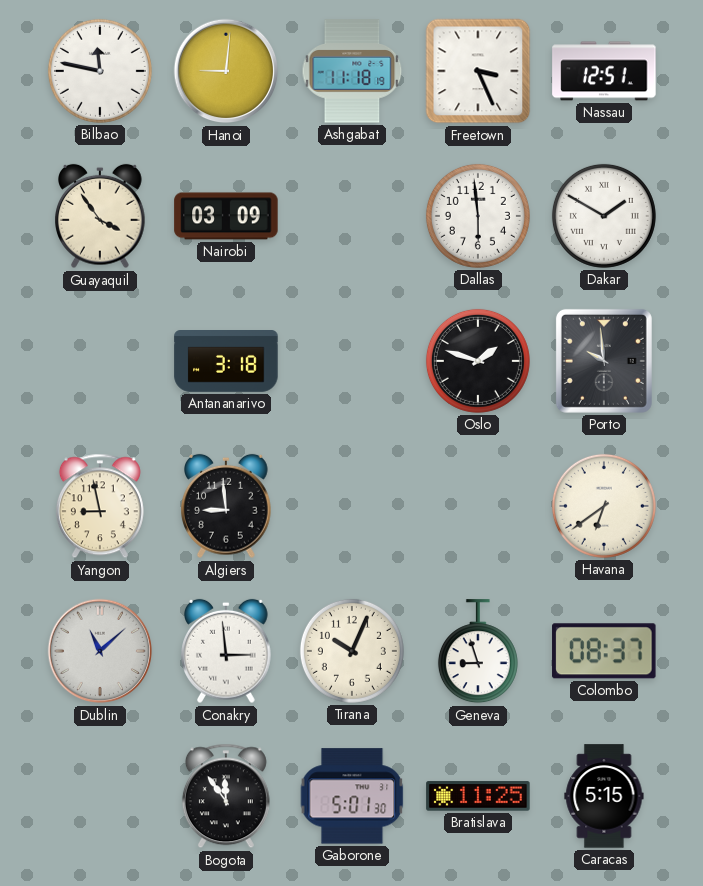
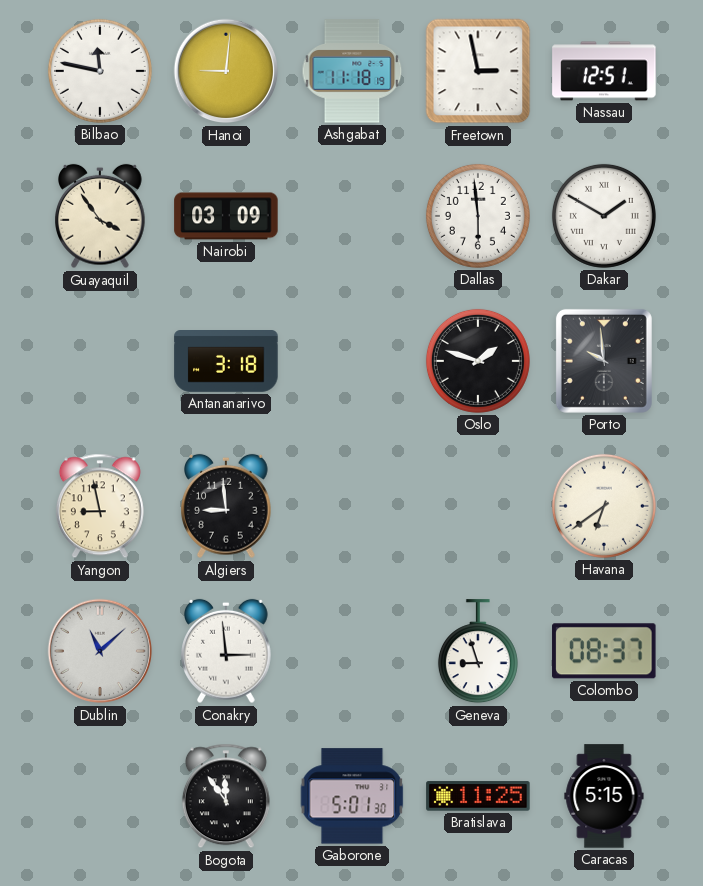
Freetown: 3:26 -> 2:58 (478, 71)
Tirana: 10:04 -> none (352, 651)
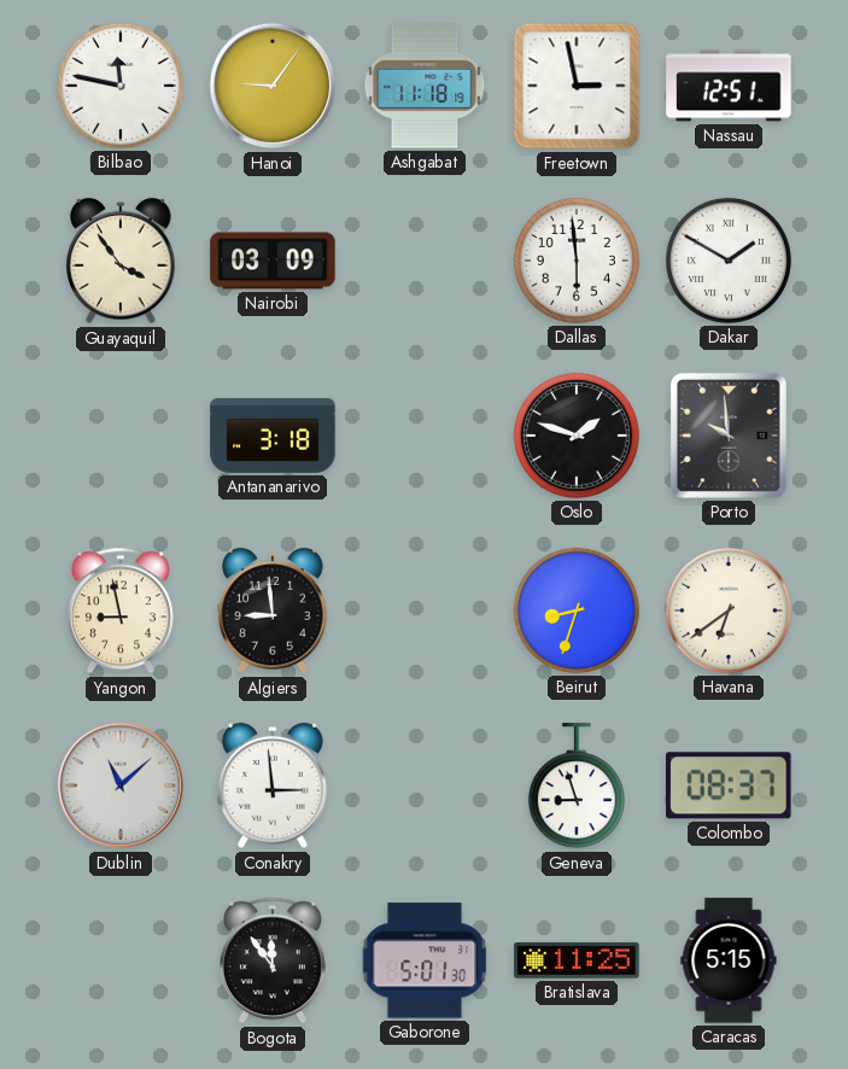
Hanoi: 9:01 -> 9:06 (273, 86)
Beirut: none -> 8:33 (577, 611)
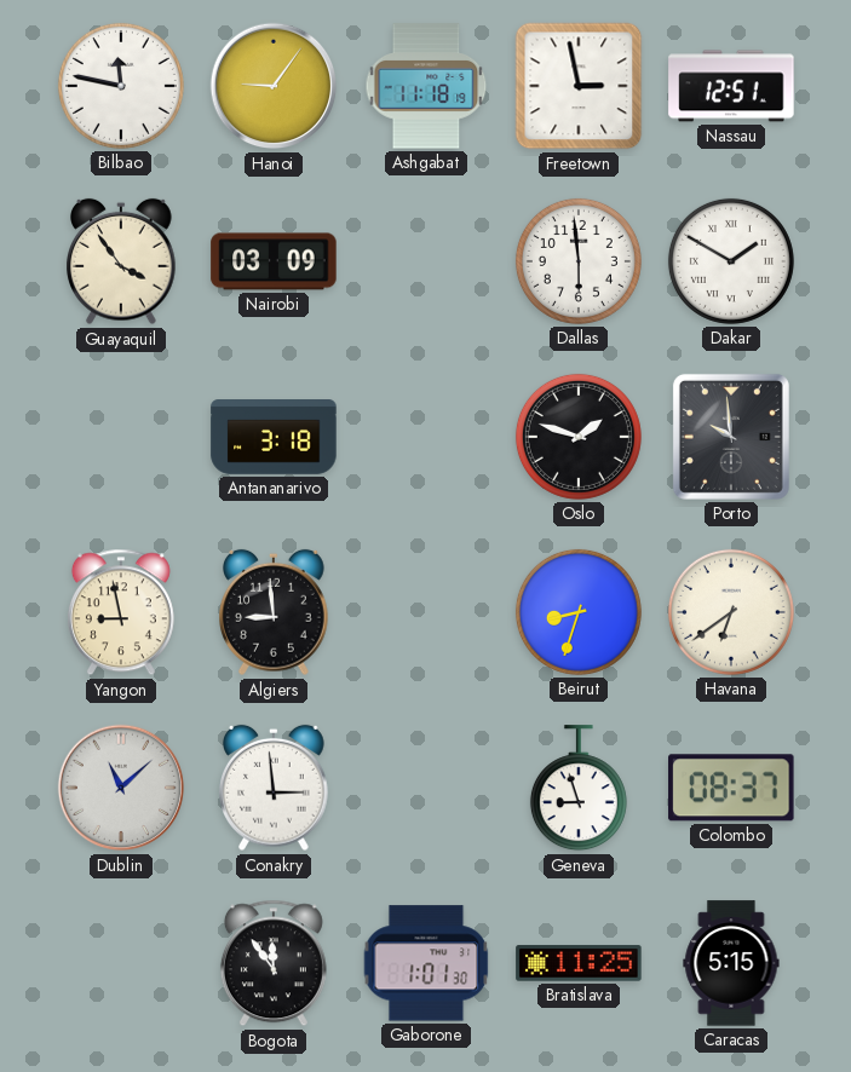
Gaborone: 5:01 -> 1:01 (426, 963)
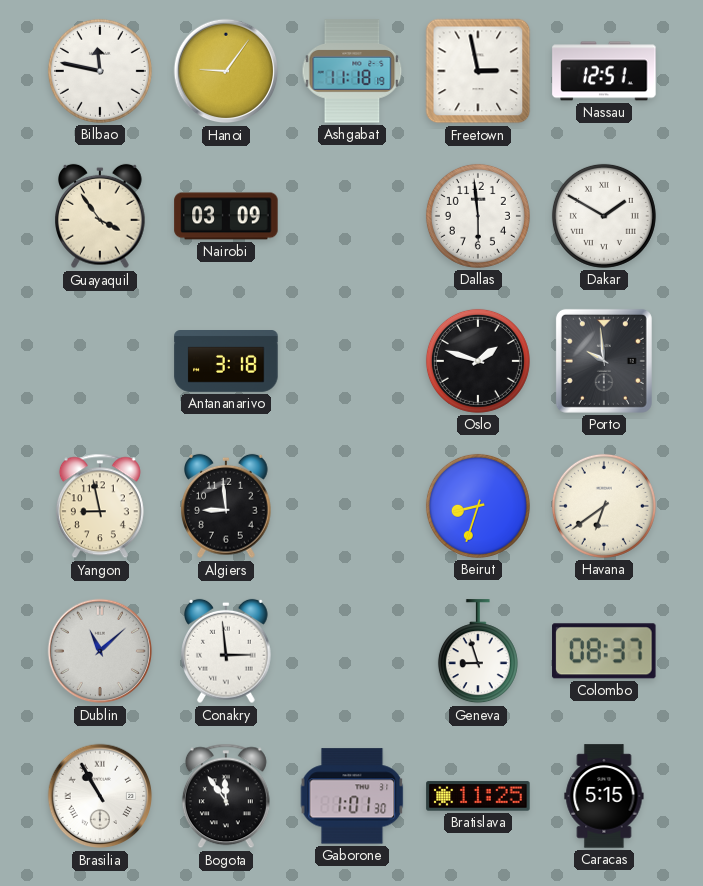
Brasilia: none -> 10:55 (100, 796)
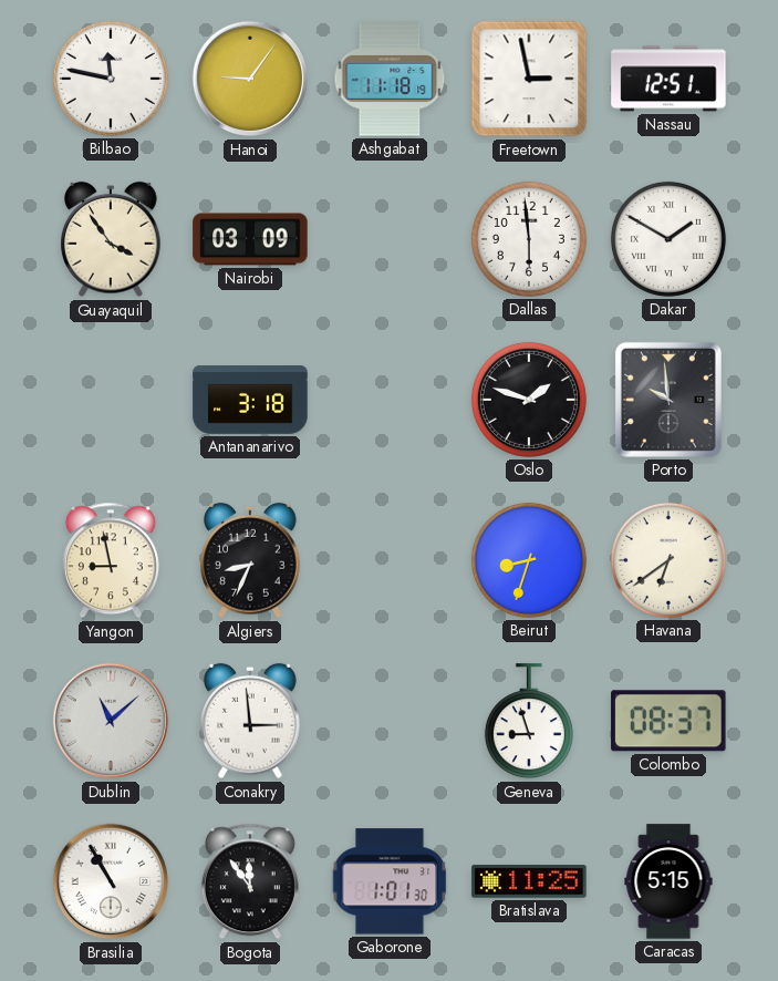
Algiers: 8:59 -> 8:34 (251, 560)
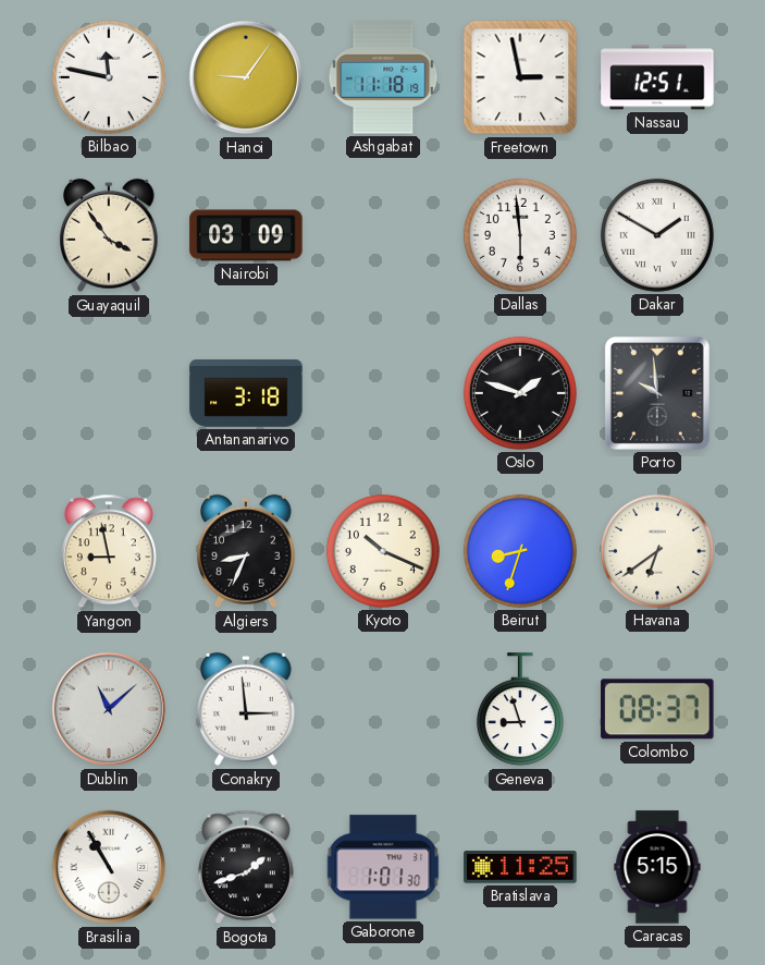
Kyoto: none -> 10:19 (383, 551)
Bogota: 11:54 -> 1:42 (246, 867)
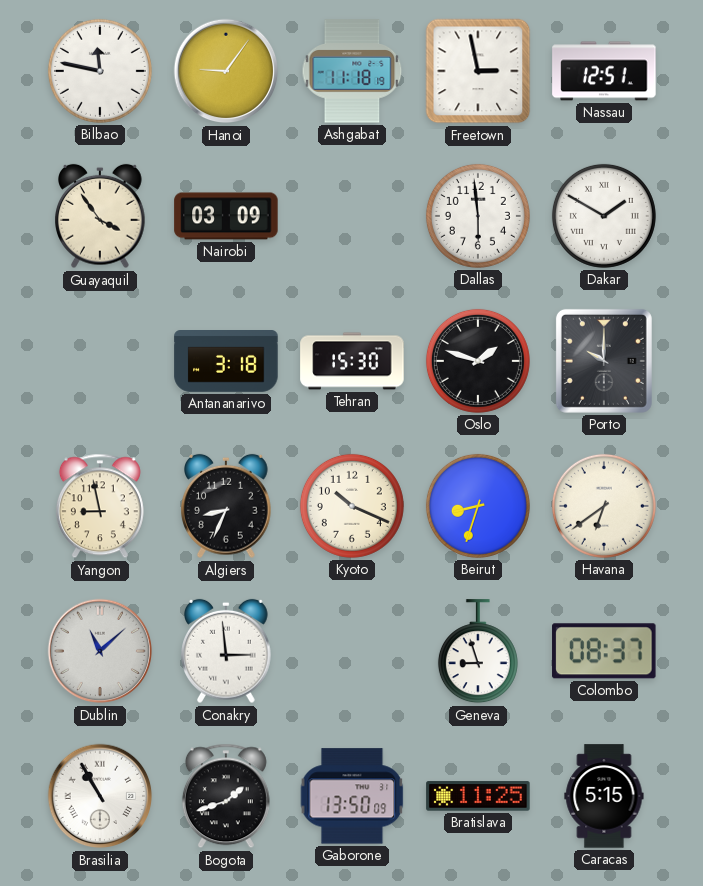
Tehran: none -> 15:30 (352, 361)
Porto: 9:59 -> 10:00 (604, 361)
Gaborone: 1:01 -> 13:50 (352, 796)
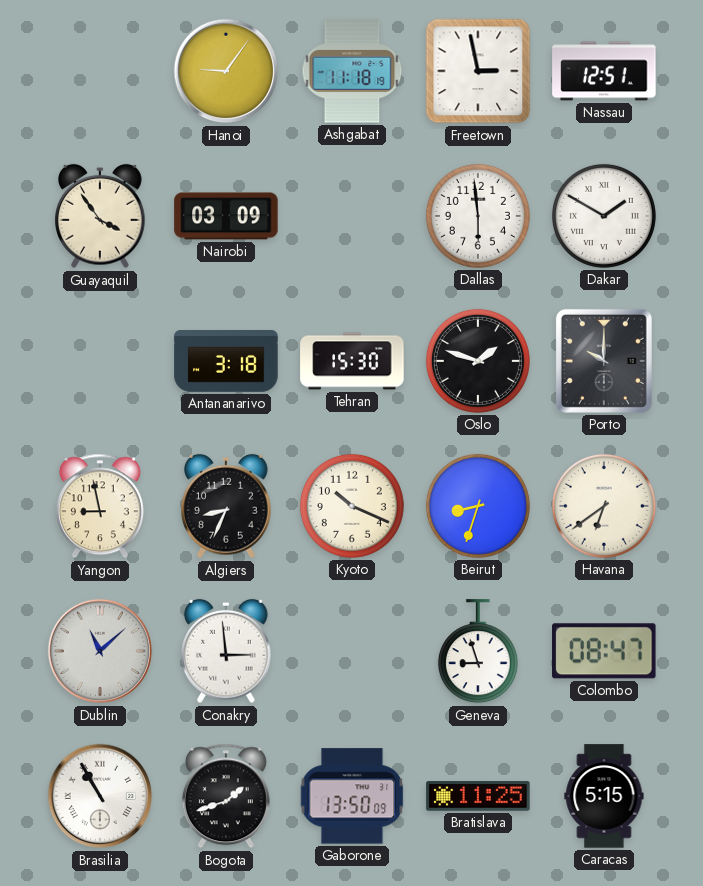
Bilbao: 11:47 -> none (100, 71)
Colombo: 08:37 -> 08:47 (604, 651)
